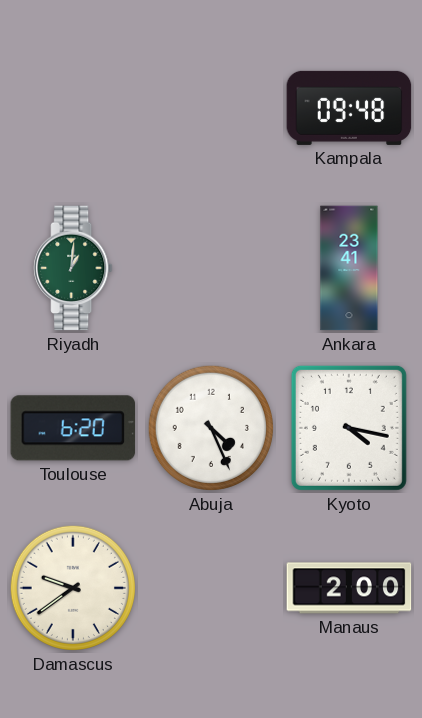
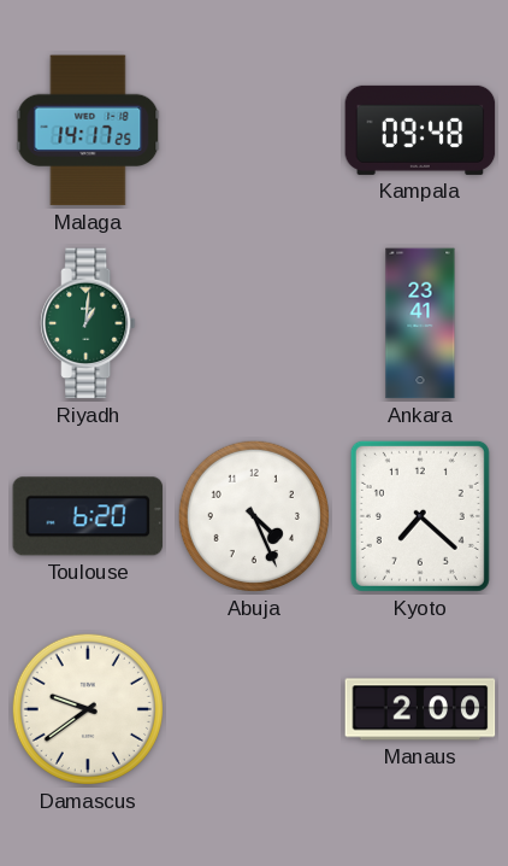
Malaga: none -> 14:17 (88, 130)
Kyoto: 4:17 -> 7:22 (420, 516)
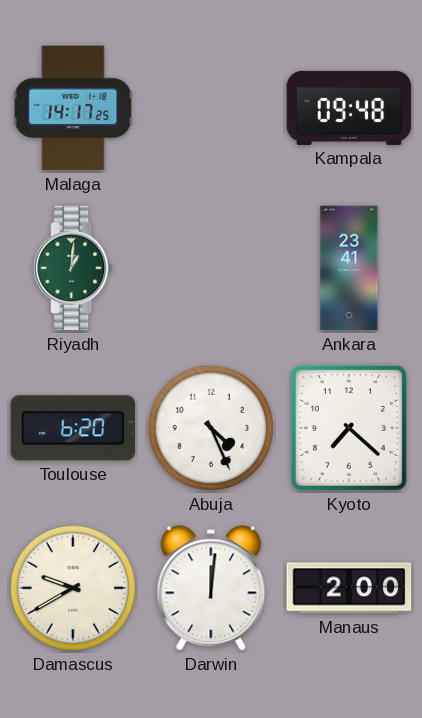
Damascus: 9:39 -> 9:40 (73, 588)
Darwin: none -> 12:01 (211, 588)
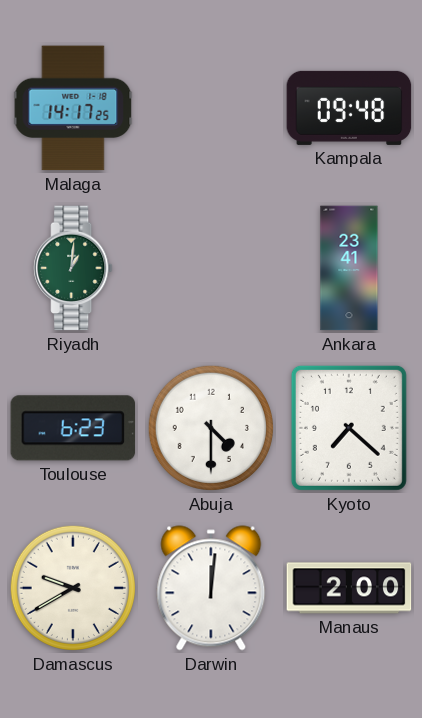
Toulouse: 6:20 -> 6:23 (73, 428)
Abuja: 4:26 -> 4:30 (211, 428)
